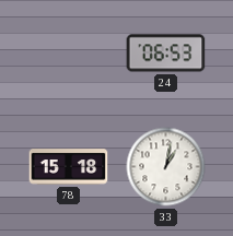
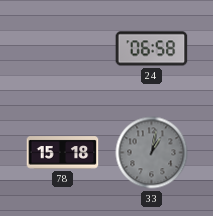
24: 06:53 -> 06:58 (152, 49)
33 dial: white -> grey (152, 153)
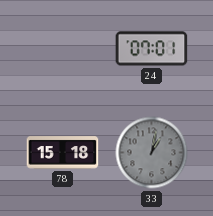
24: 06:58 -> 07:01 (152, 49)
